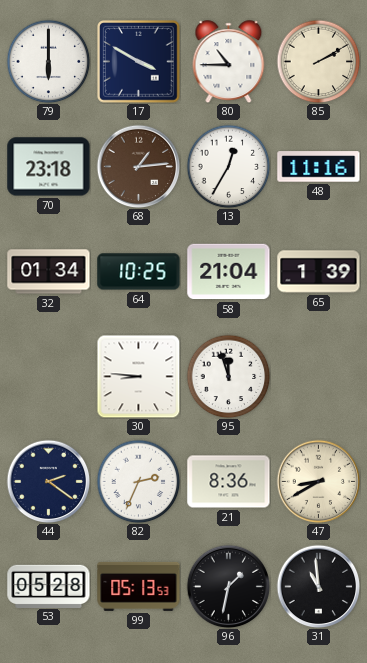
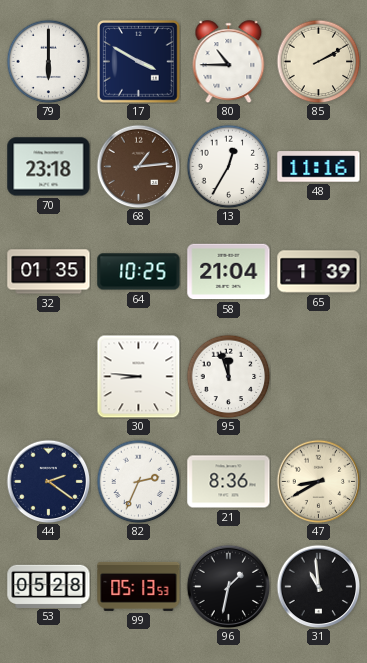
32: 01:34 -> 01:35 (49, 272)
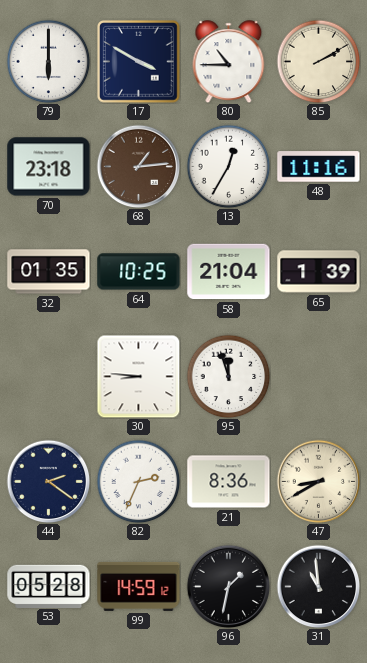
99: 05:13 -> 14:59 (139, 586)
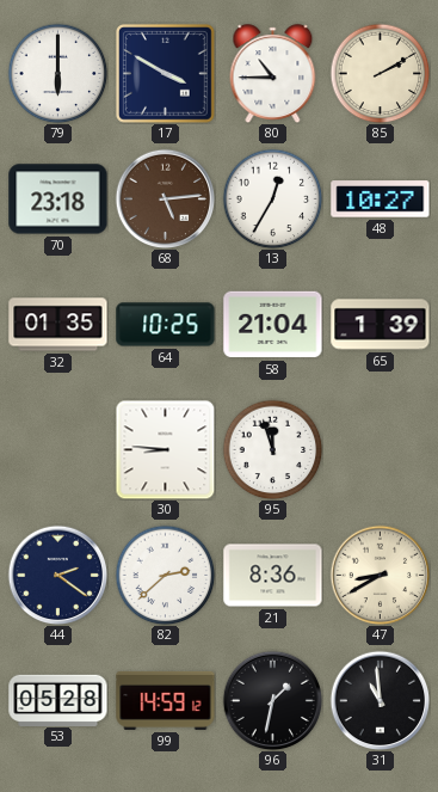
68: 1:14 -> 5:14 (165, 198)
48: 11:16 -> 10:27 (381, 199)
82: 2:34 -> 2:38 (165, 575)
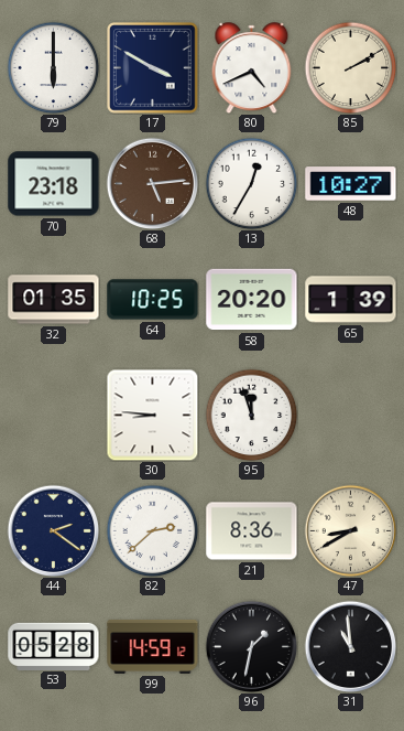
80: 10:45 -> 4:41 (252, 68)
58: 21:04 -> 20:20 (252, 300)
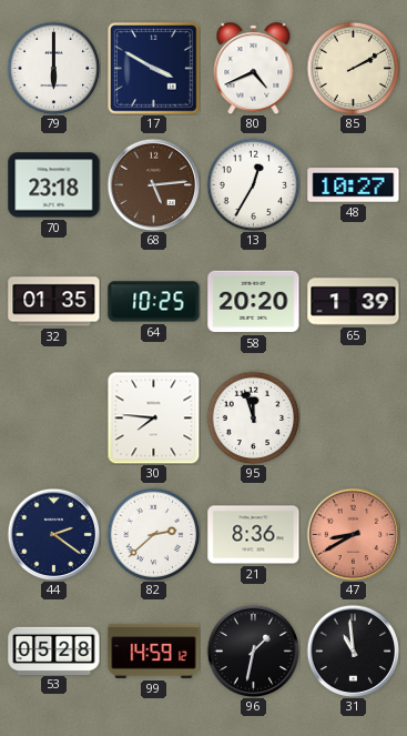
30: 8:46 -> 7:46 (153, 417)
47 dial: cream -> salmon (353, 534)
